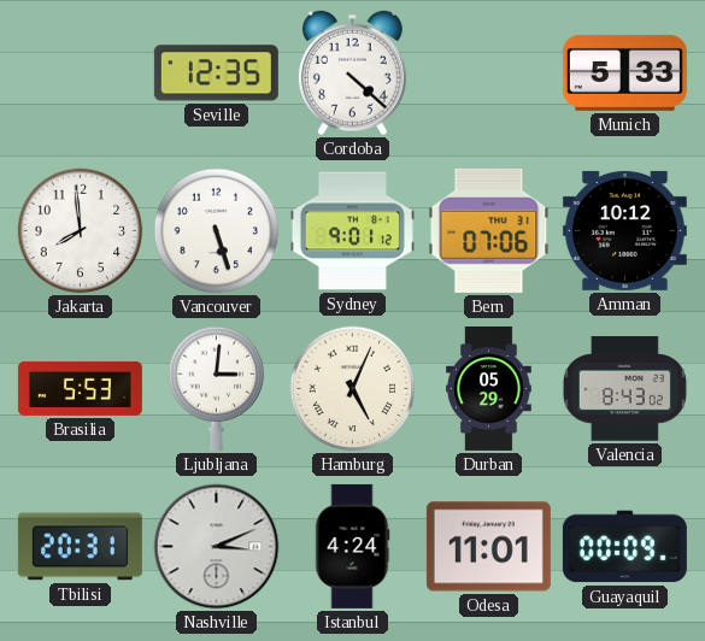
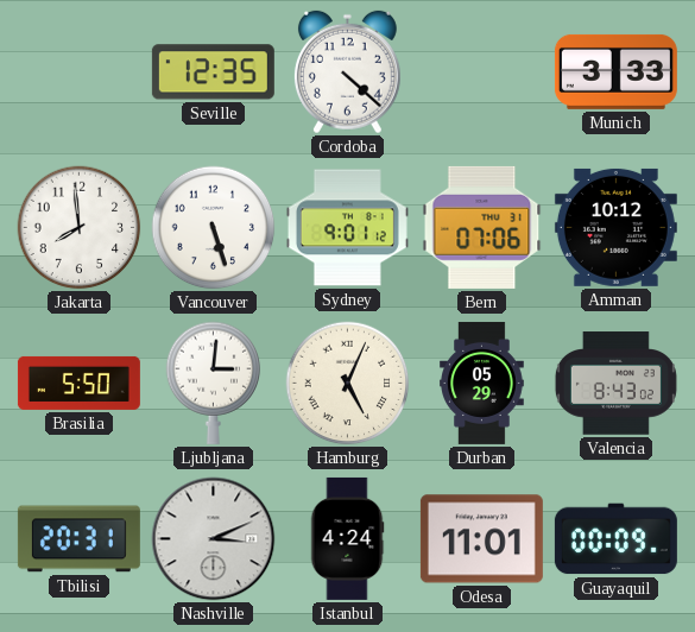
Munich: 5:33 -> 3:33 (615, 71)
Brasilia: 5:53 -> 5:50 (78, 383)
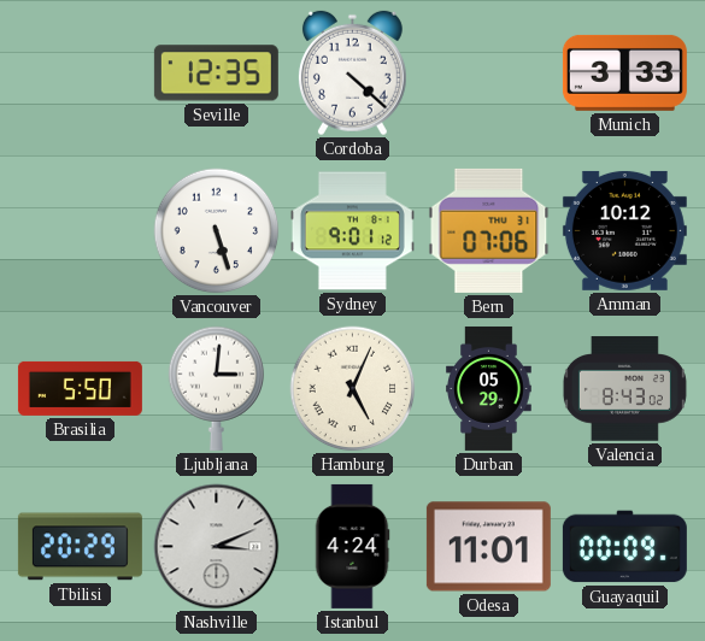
Jakarta: 7:59 -> none (80, 228)
Tbilisi: 20:31 -> 20:29 (80, 547)
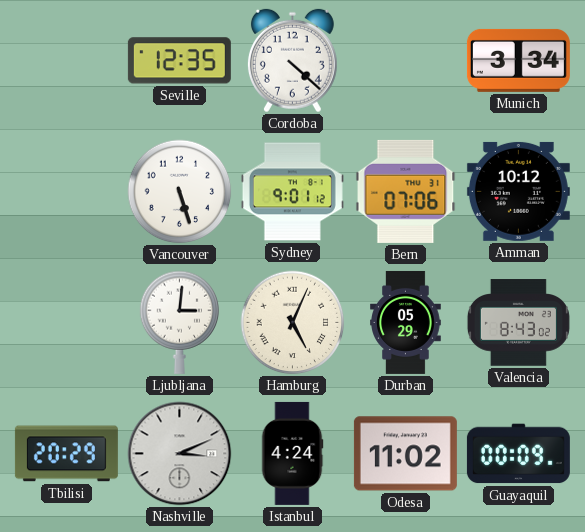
Munich: 3:33 -> 3:34 (518, 60)
Brasilia: 5:50 -> none (80, 388)
Odesa: 11:01 -> 11:02 (405, 454)
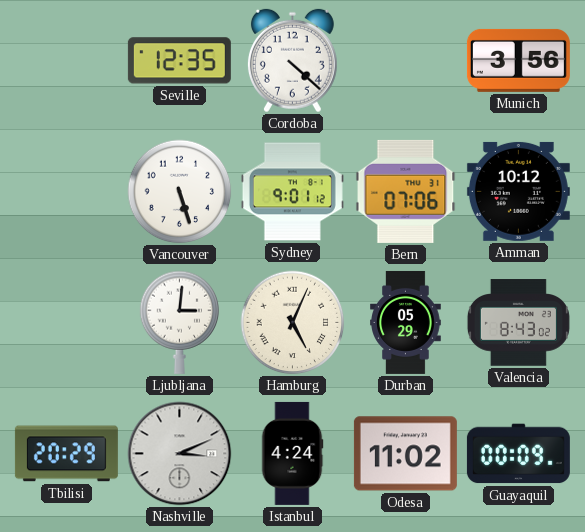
Munich: 3:34 -> 3:56 (518, 60)
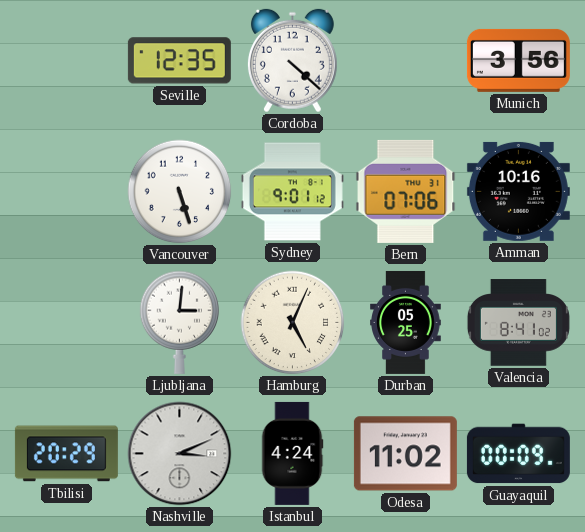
Amman: 10:12 -> 10:16 (518, 191)
Durban: 05:29 -> 05:25 (406, 322)
Valencia: 8:43 -> 8:41 (518, 323)
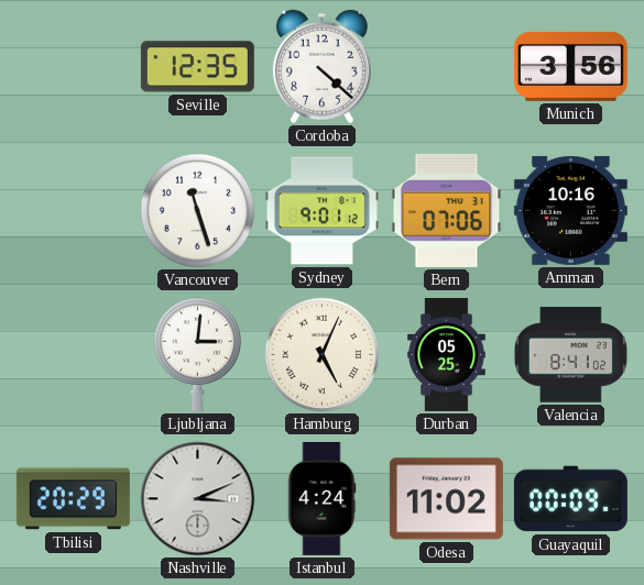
Vancouver: 5:27 -> 11:27 (198, 211)
